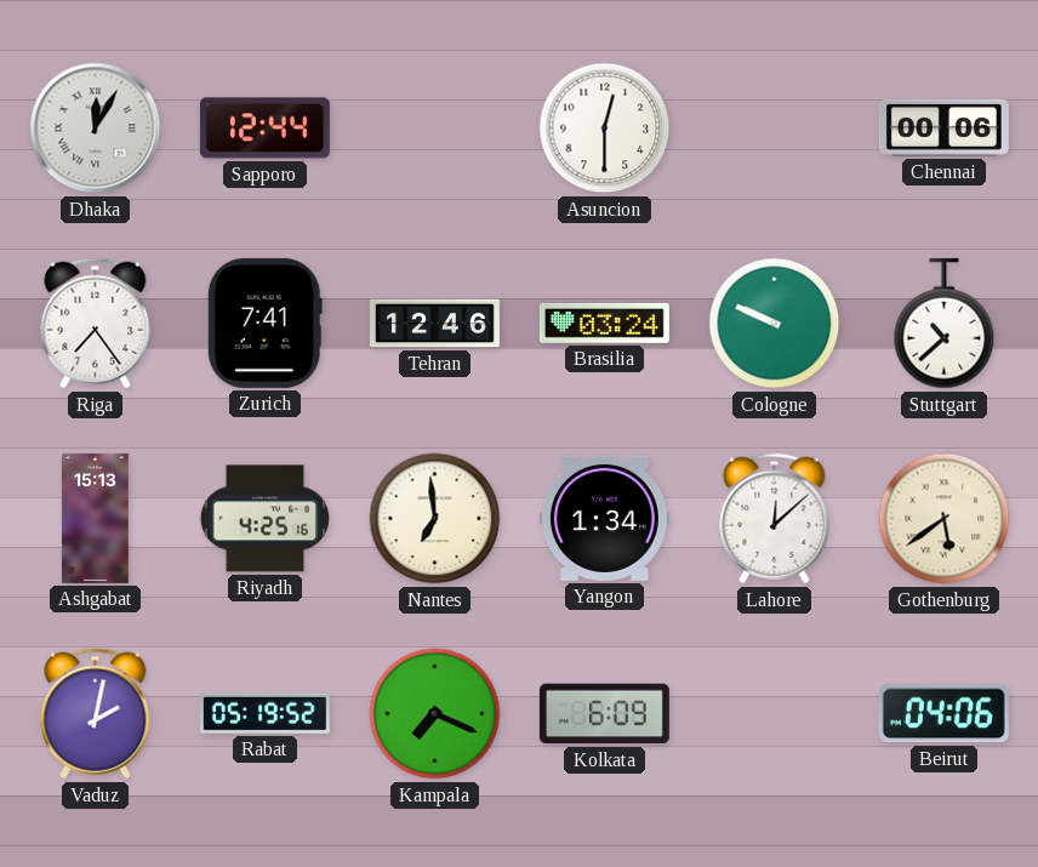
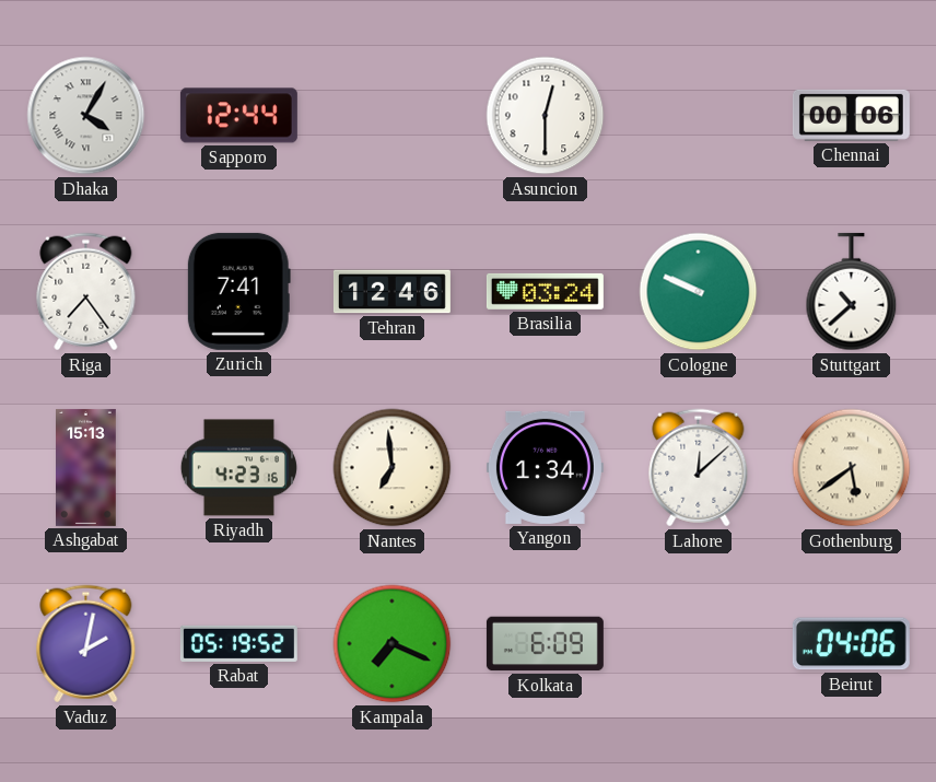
Dhaka: 12:05 -> 4:05 (86, 116)
Riyadh: 4:25 -> 4:23 (238, 468)
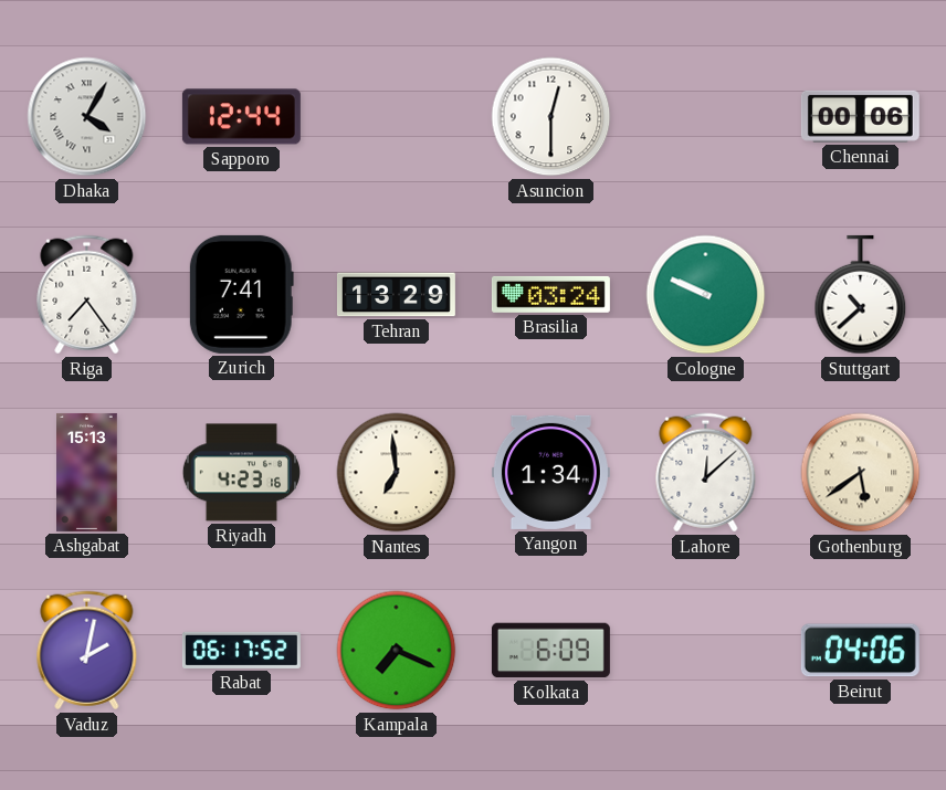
Tehran: 12:46 -> 13:29 (396, 295)
Rabat: 05:19 -> 06:17 (241, 650)
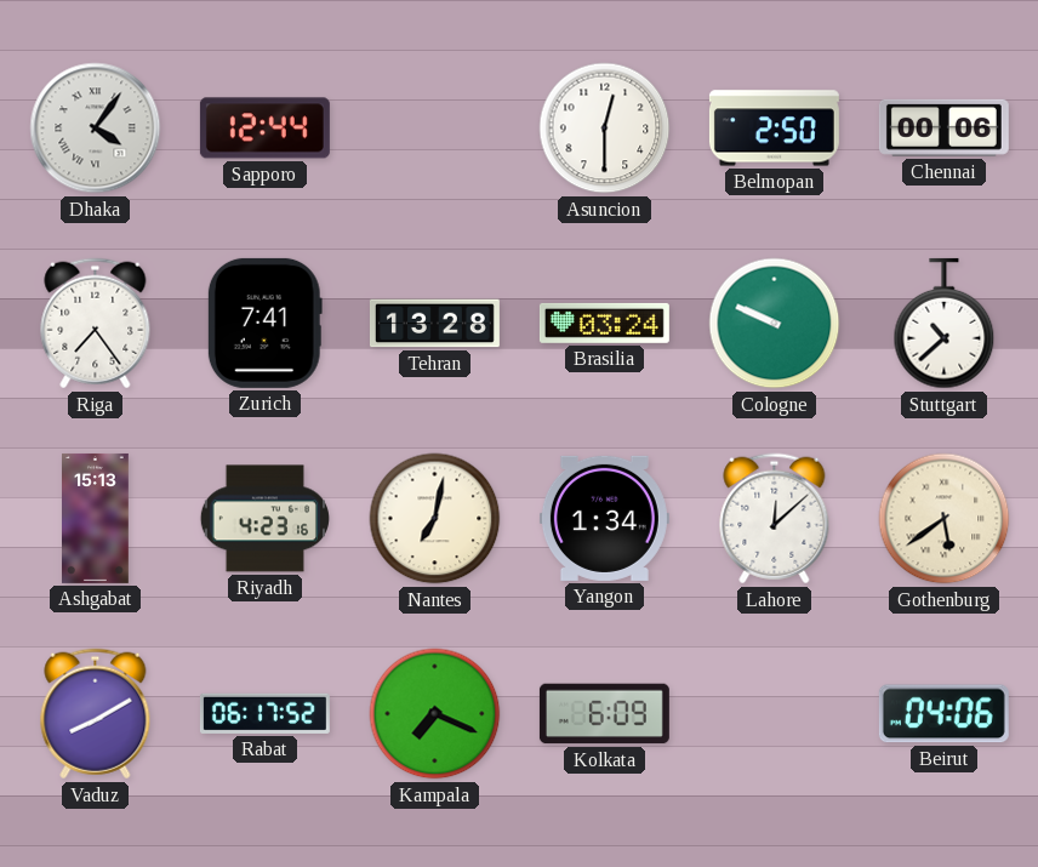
Dhaka: 4:05 -> 4:06 (96, 129)
Belmopan: none -> 2:50 (774, 129)
Tehran: 13:29 -> 13:28 (434, 324)
Nantes: 6:59 -> 7:02 (435, 519)
Vaduz: 2:02 -> 8:10 (96, 714)
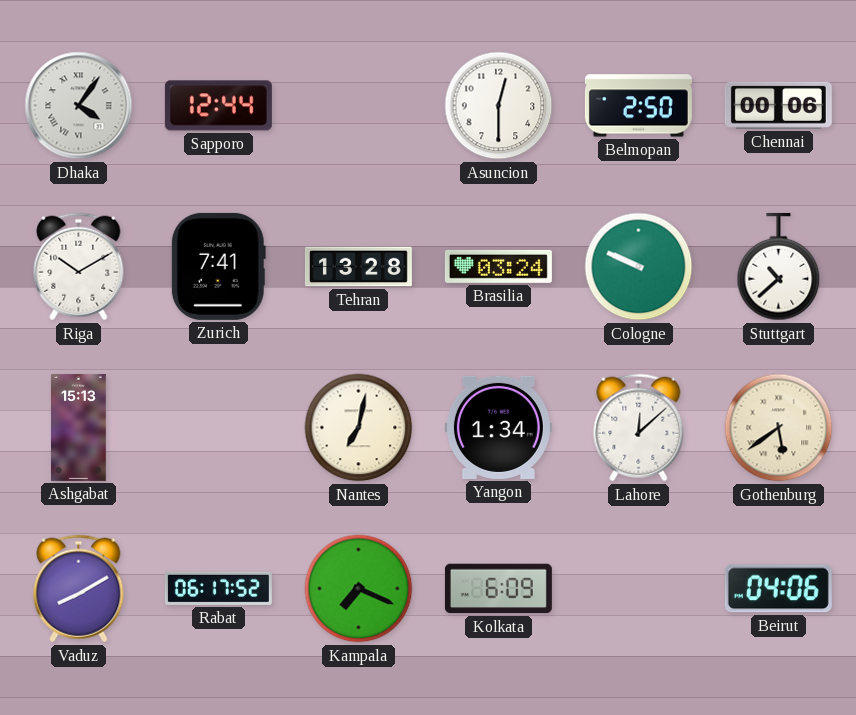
Riga: 7:24 -> 10:10 (79, 267)
Riyadh: 4:23 -> none (264, 519)
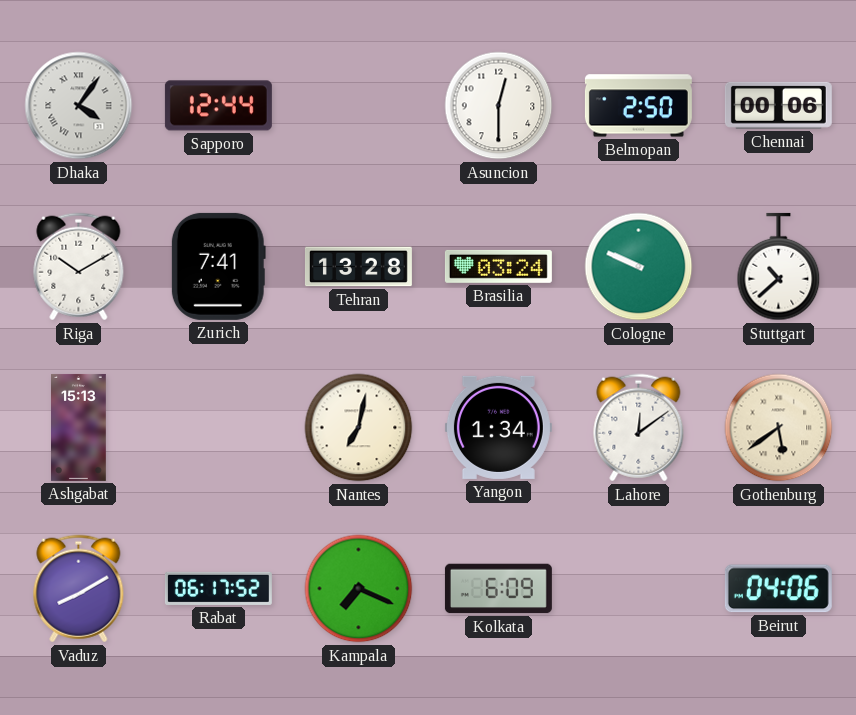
Lahore: 12:08 -> 12:09 (639, 428)
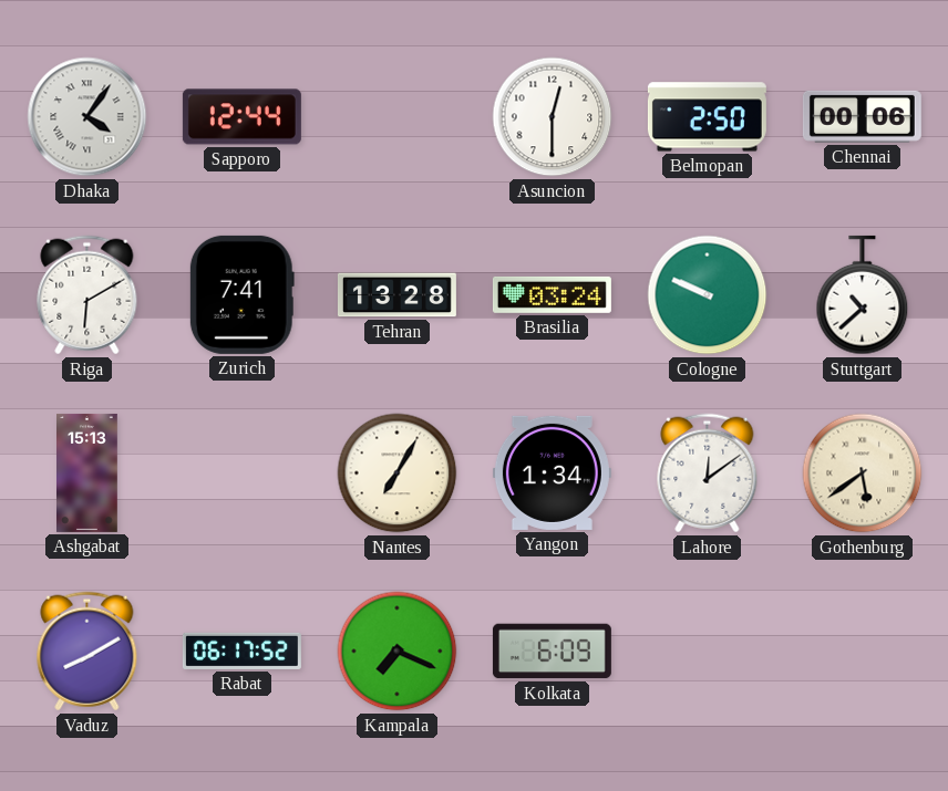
Riga: 10:10 -> 6:10 (87, 295)
Nantes: 7:02 -> 7:05 (398, 473)
Beirut: 04:06 -> none (778, 589)
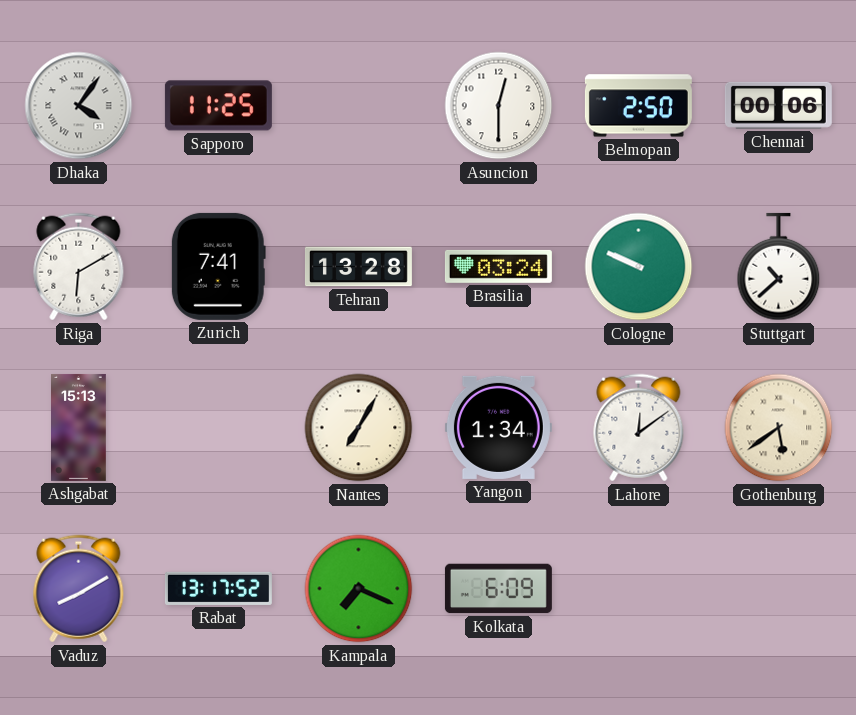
Sapporo: 12:44 -> 11:25 (218, 106)
Rabat: 06:17 -> 13:17 (218, 588)
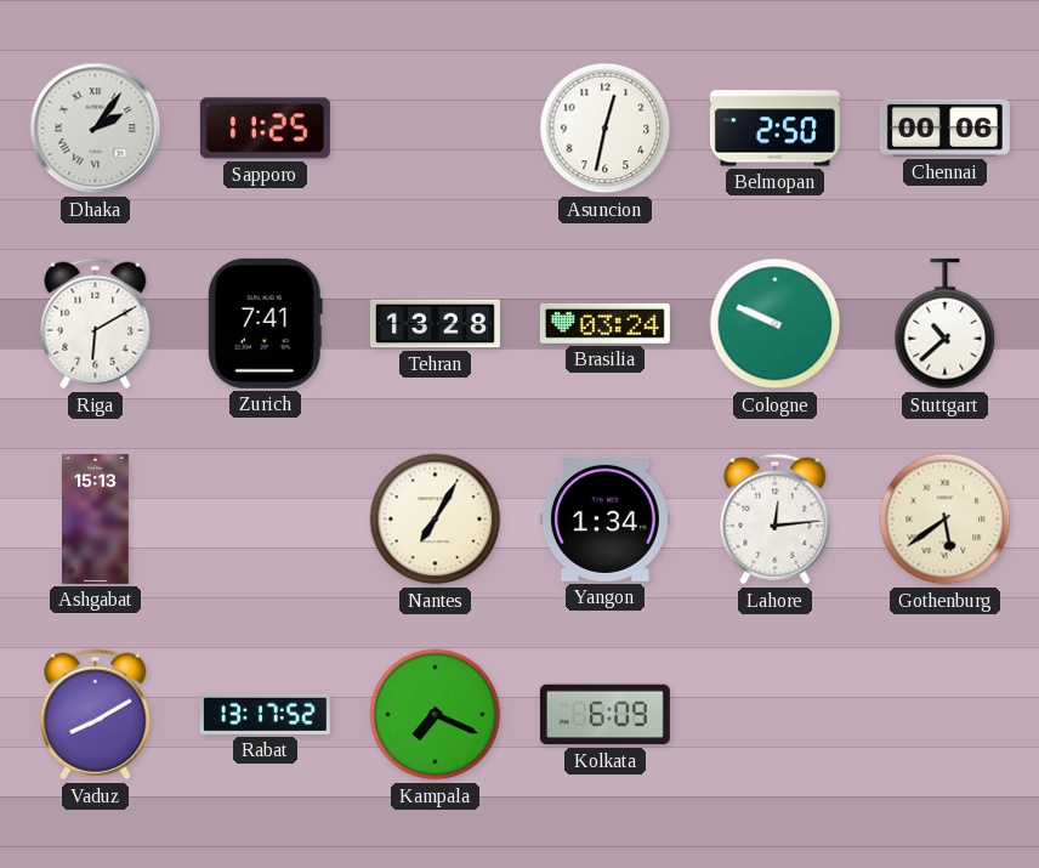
Dhaka: 4:06 -> 2:06 (96, 129)
Asuncion: 12:30 -> 12:32 (606, 129)
Lahore: 12:09 -> 12:14 (776, 520)
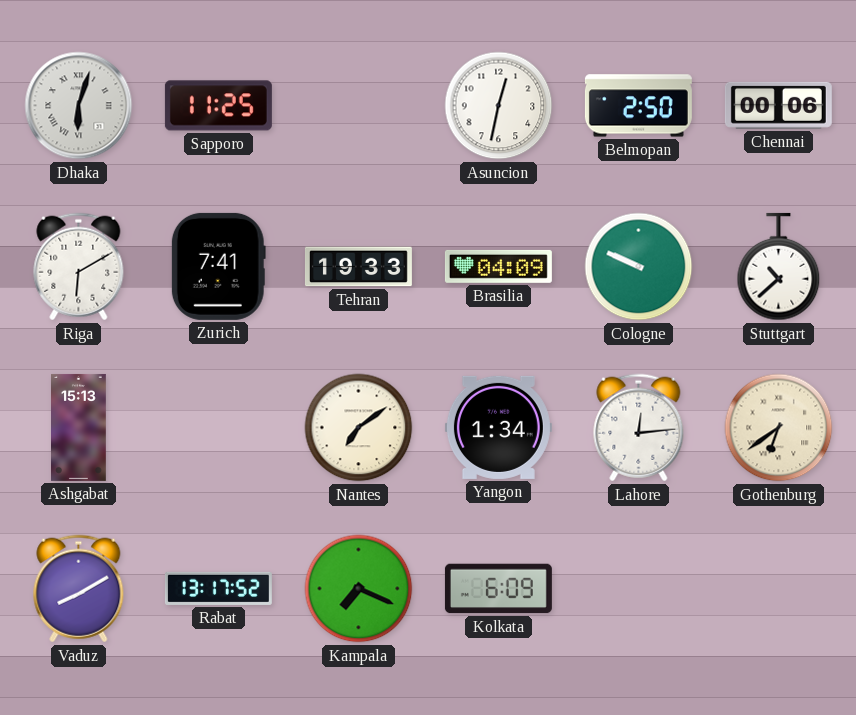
Dhaka: 2:06 -> 6:03 (79, 106)
Tehran: 13:28 -> 19:33 (358, 267)
Brasilia: 03:24 -> 04:09 (498, 266)
Nantes: 7:05 -> 7:09 (359, 428)
Gothenburg: 5:39 -> 6:39 (779, 428)
